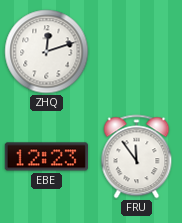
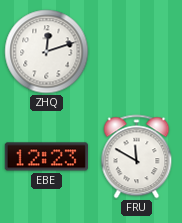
FRU: 11:54 -> 11:50 (137, 157)
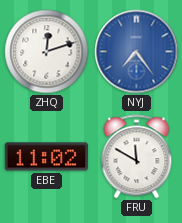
NYJ: none -> 7:24 (137, 52)
EBE: 12:23 -> 11:02 (46, 157)
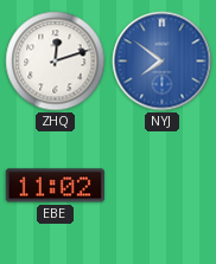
NYJ: 7:24 -> 7:51 (163, 62)
FRU: 11:50 -> none (137, 157)
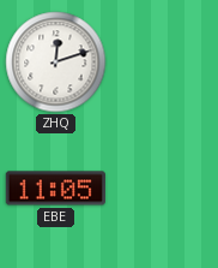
NYJ: 7:51 -> none (163, 62)
EBE: 11:02 -> 11:05 (55, 189)
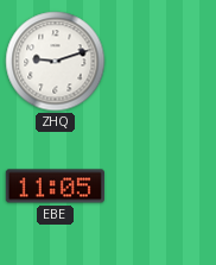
ZHQ: 12:12 -> 9:12 (56, 62)
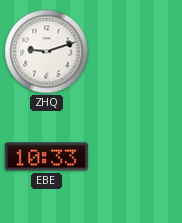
EBE: 11:05 -> 10:33 (46, 157)
